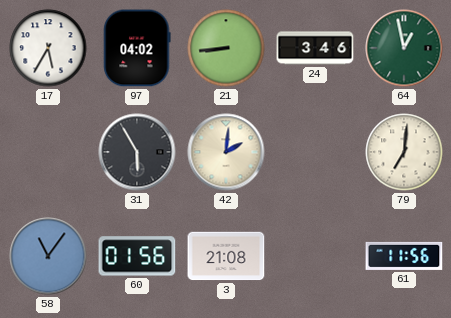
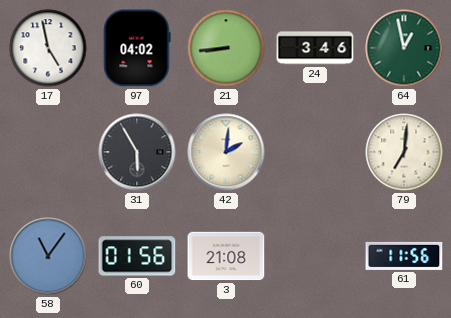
17: 5:35 -> 4:58 (48, 48)
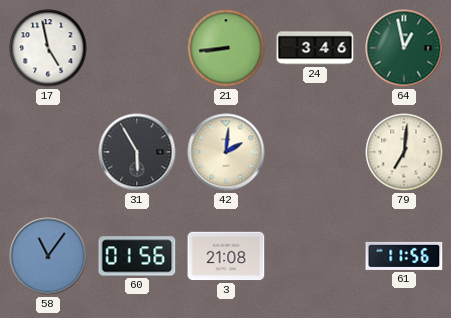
97: 04:02 -> none (137, 48)
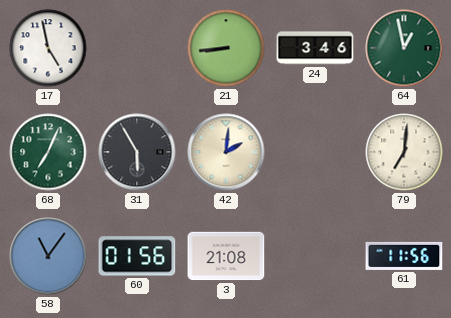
68: none -> 7:04 (48, 152)
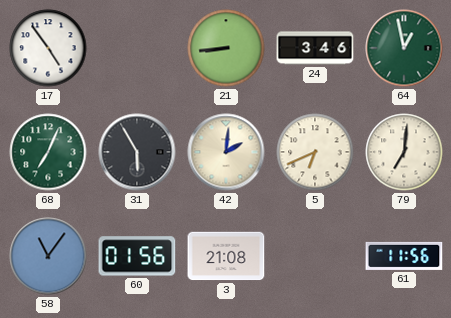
17: 4:58 -> 4:54 (48, 48)
5: none -> 6:41 (315, 152)
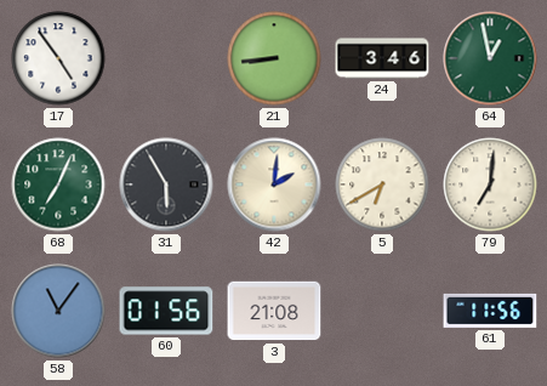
5: 6:41 -> 6:40 (382, 185)
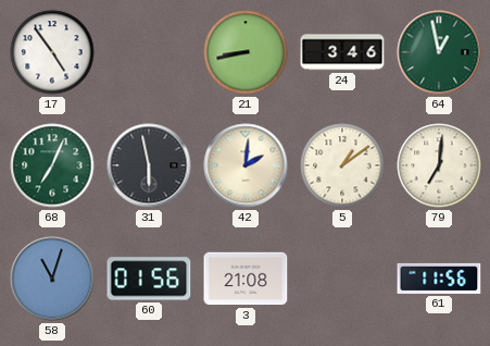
21: 8:44 -> 8:43 (246, 52)
31: 5:55 -> 5:58 (149, 165)
5: 6:40 -> 1:09 (342, 165)
58: 11:06 -> 11:03 (52, 279)
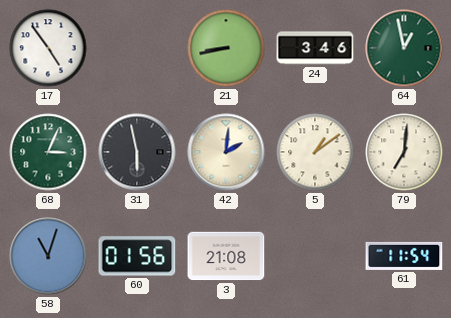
68: 7:04 -> 3:04 (48, 152)
61: 11:56 -> 11:54 (404, 256)
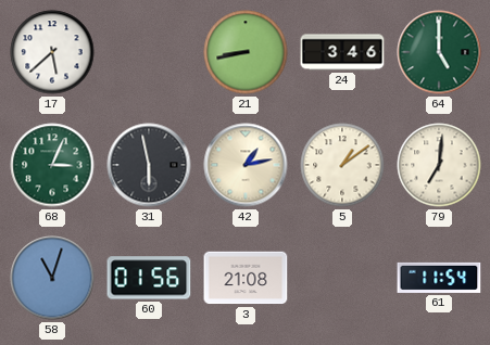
17: 4:54 -> 5:38 (52, 52)
64: 12:58 -> 5:00 (439, 52)
42: 2:01 -> 1:13 (246, 165)
